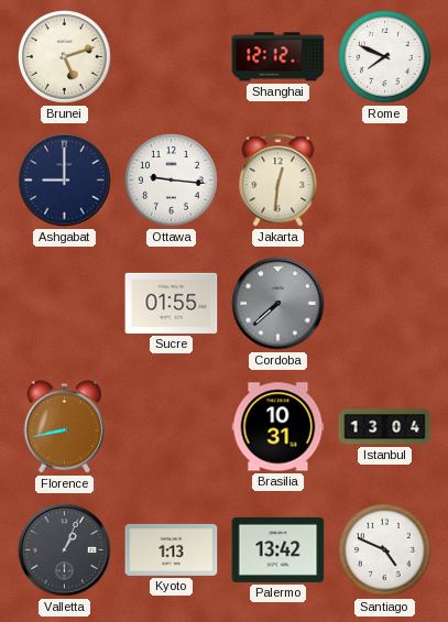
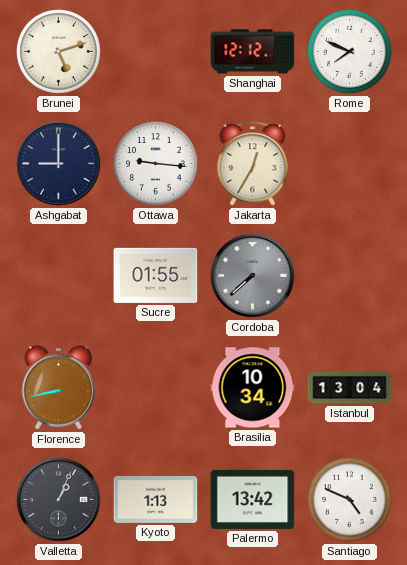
Jakarta: 12:31 -> 12:35 (253, 164)
Brasilia: 10:31 -> 10:34 (253, 388)
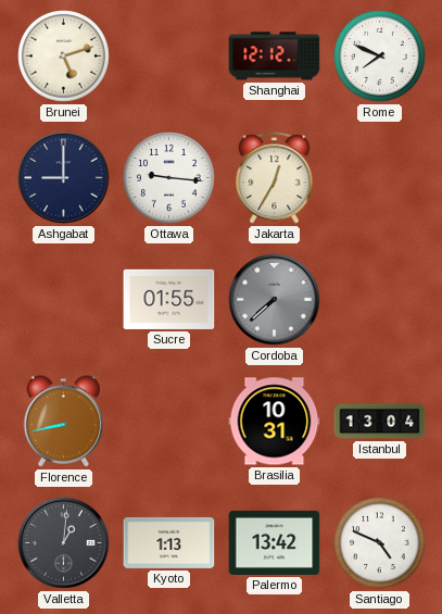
Brasilia: 10:34 -> 10:31 (275, 422)
Valletta: 1:04 -> 1:01 (64, 543)
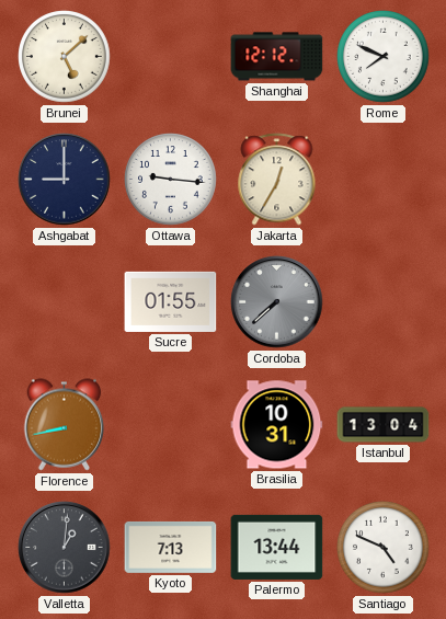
Brunei: 5:12 -> 5:08 (65, 57)
Kyoto: 1:13 -> 7:13 (171, 547)
Palermo: 13:42 -> 13:44 (277, 547)
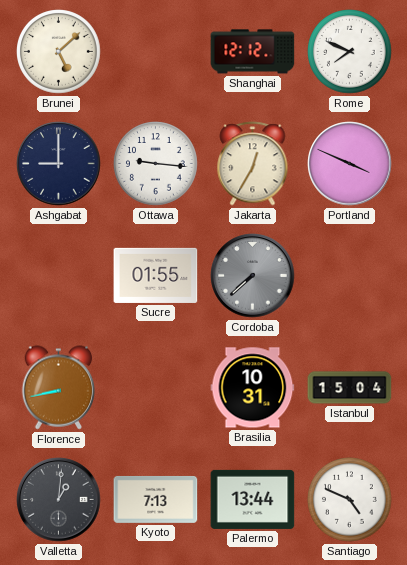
Portland: none -> 3:49 (350, 164)
Istanbul: 13:04 -> 15:04 (350, 388)
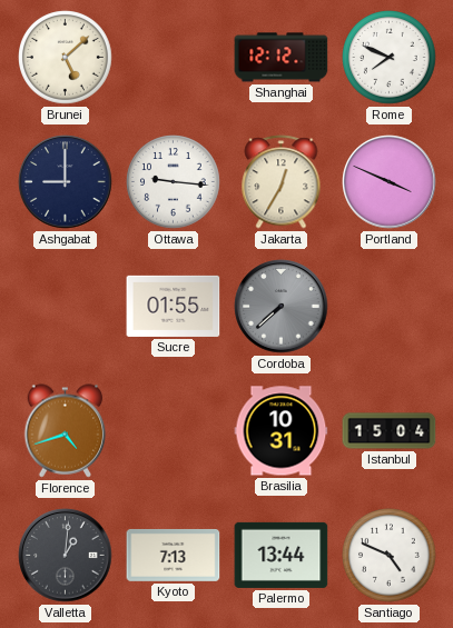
Florence: 8:43 -> 4:42 (66, 431)
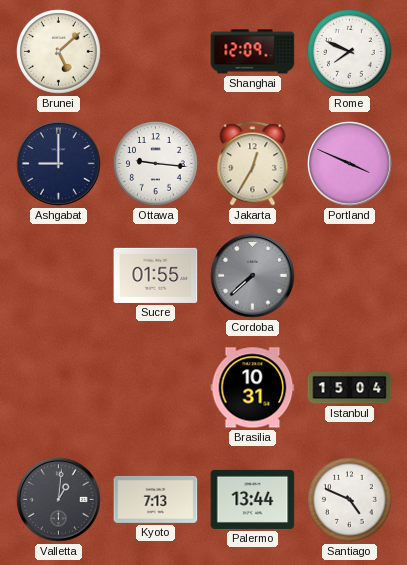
Shanghai: 12:12 -> 12:09 (253, 52)
Florence: 4:42 -> none (66, 431)
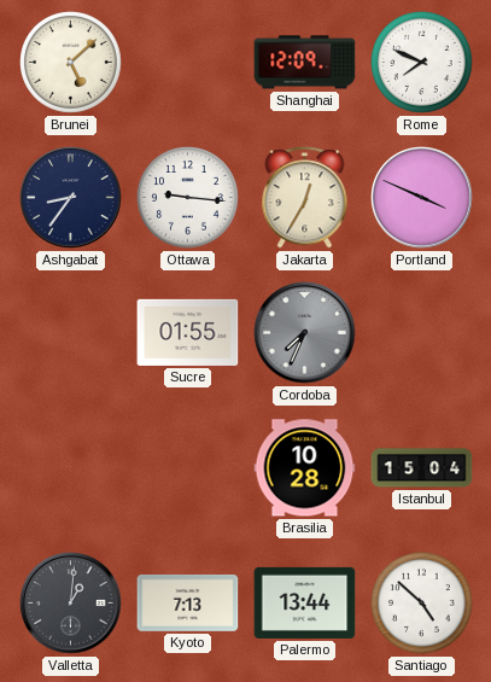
Ashgabat: 9:00 -> 8:36 (71, 198)
Cordoba: 7:38 -> 7:34 (305, 333)
Brasilia: 10:31 -> 10:28 (305, 468)
Santiago: 4:49 -> 4:52 (422, 604)
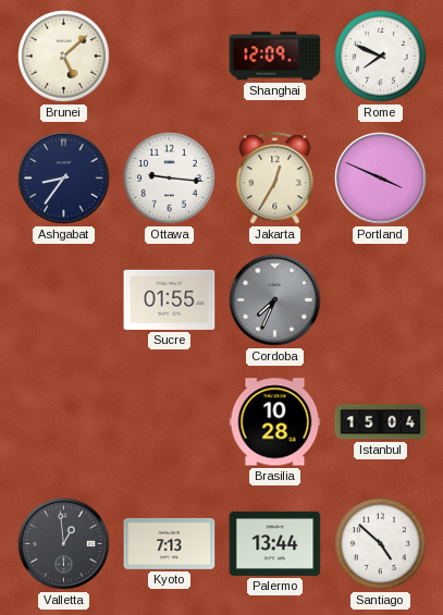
Valletta: 1:01 -> 12:59 (64, 544)
